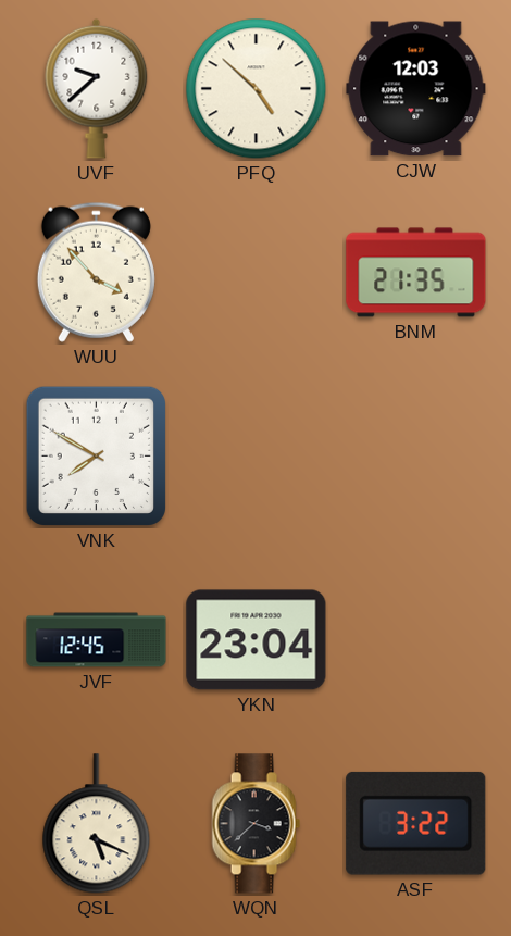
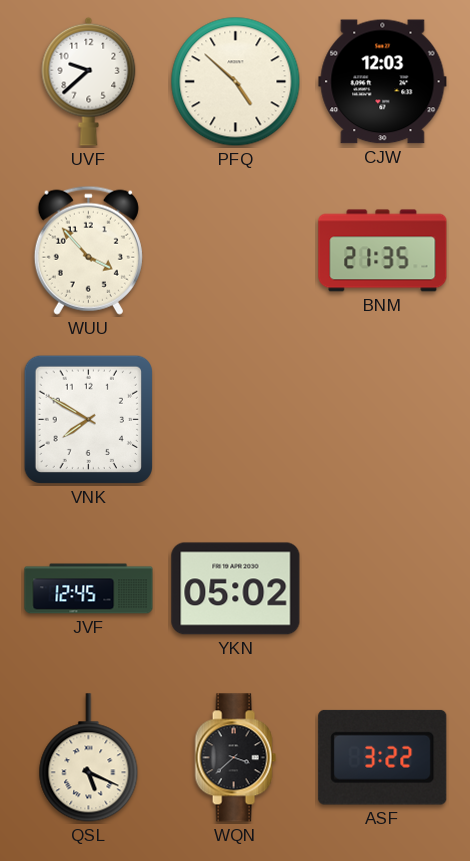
YKN: 23:04 -> 05:02 (236, 589)
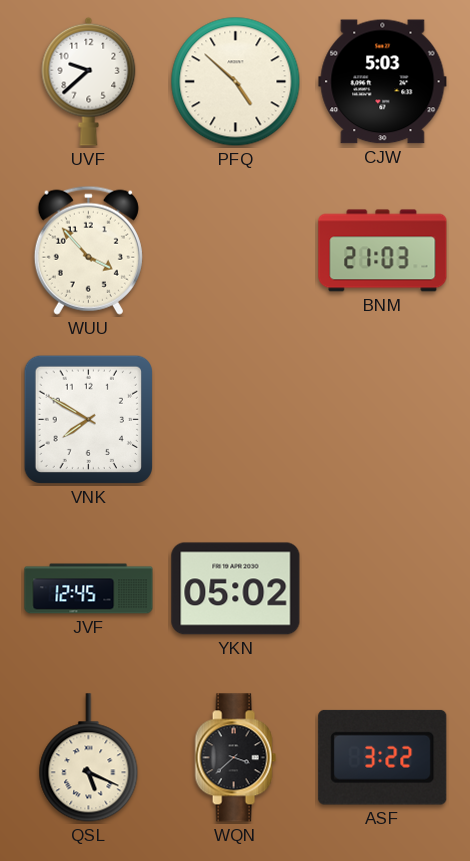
CJW: 12:03 -> 5:03 (383, 82)
BNM: 21:35 -> 21:03 (383, 251)
